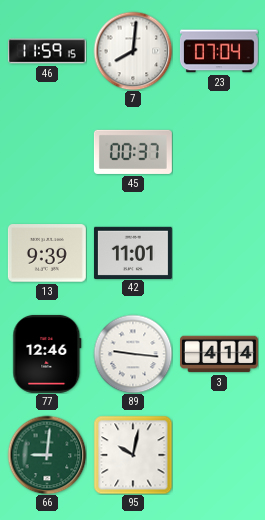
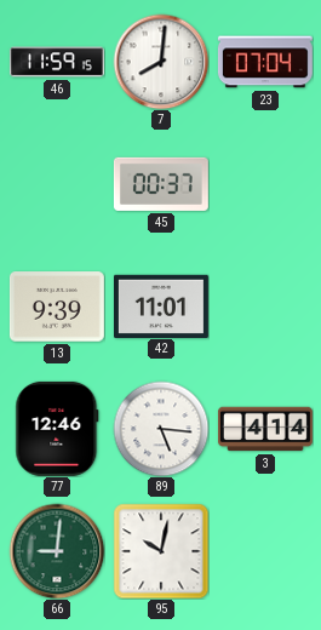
89: 9:16 -> 5:16 (161, 429)
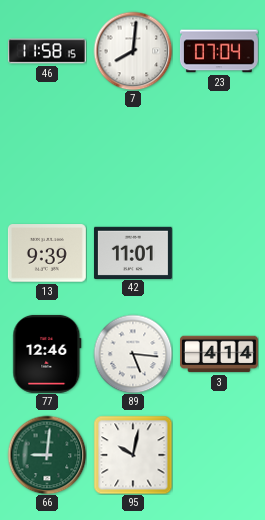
46: 11:59 -> 11:58 (47, 51)
45: 00:37 -> none (161, 184)
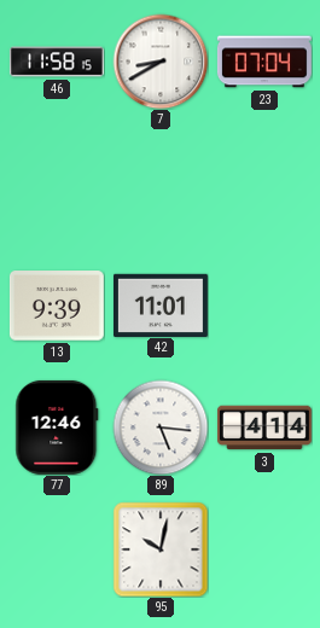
7: 8:01 -> 8:40 (161, 62)
66: 9:01 -> none (47, 455)
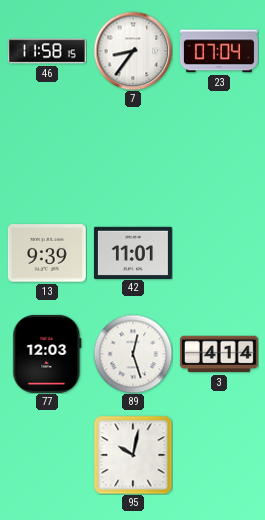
7: 8:40 -> 8:36 (133, 51)
77: 12:46 -> 12:03 (47, 354)
89: 5:16 -> 12:27 (133, 354)
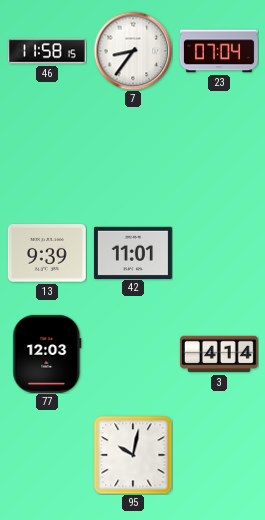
89: 12:27 -> none (133, 354)
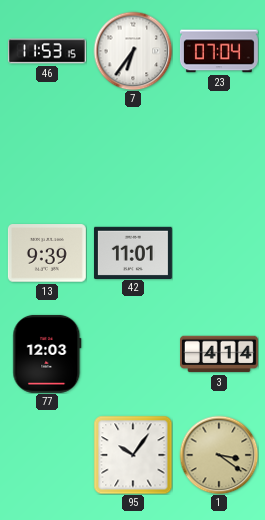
46: 11:58 -> 11:53 (47, 51)
7: 8:36 -> 6:36 (133, 51)
95: 10:02 -> 10:06 (133, 455)
1: none -> 3:21 (219, 455)
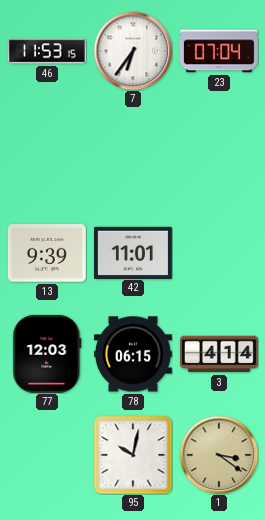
78: none -> 06:15 (133, 354)
95: 10:06 -> 10:02 (133, 455)
